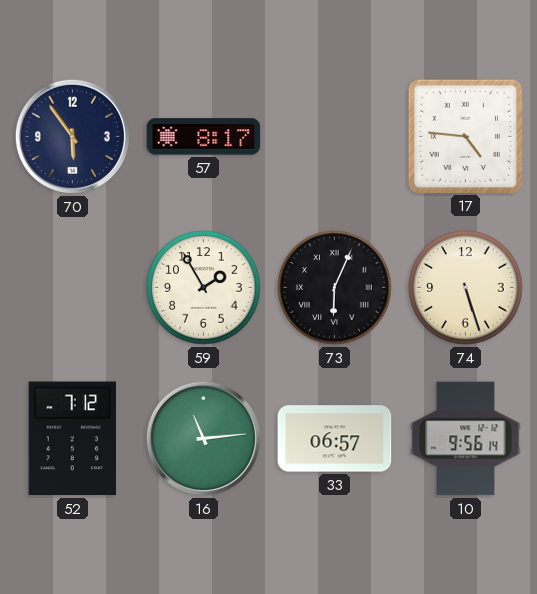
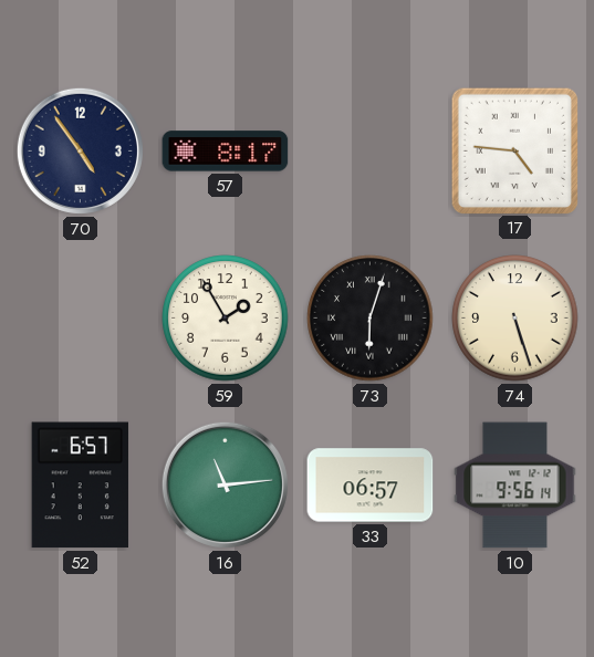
70: 5:54 -> 4:54 (80, 150)
73: 6:04 -> 6:03 (371, 319)
52: 7:12 -> 6:57 (80, 486)
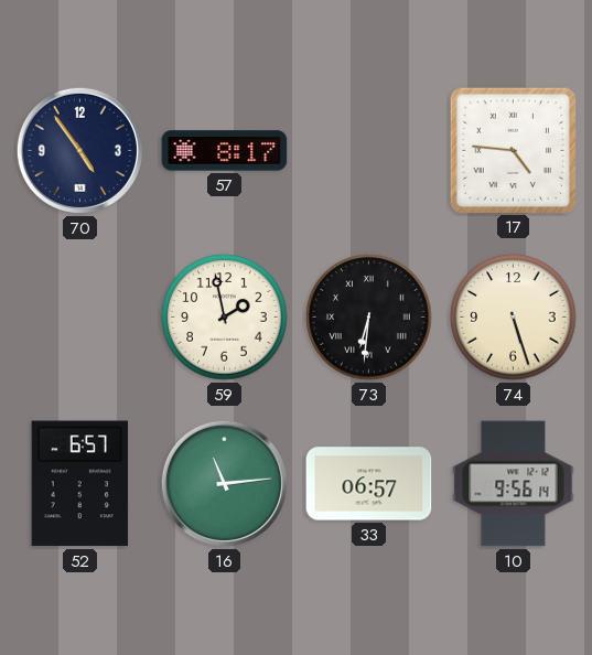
59: 1:55 -> 1:58 (225, 318)
73: 6:03 -> 6:31 (369, 318)
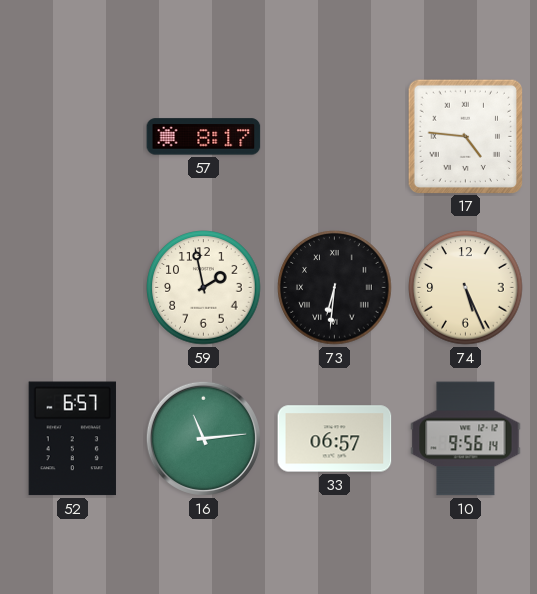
70: 4:54 -> none (79, 150)
74: 5:27 -> 5:26 (466, 288)
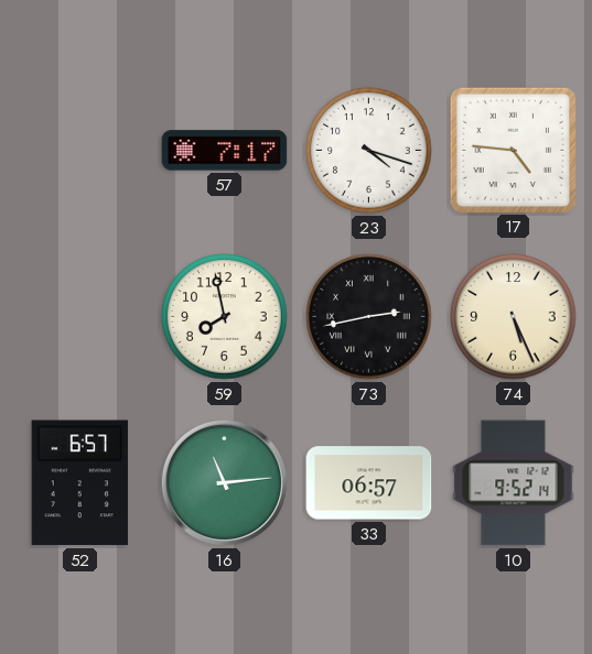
57: 8:17 -> 7:17 (225, 151)
23: none -> 4:18 (369, 151)
59: 1:58 -> 7:58 (225, 317)
73: 6:31 -> 2:43 (369, 317)
10: 9:56 -> 9:52 (514, 483)
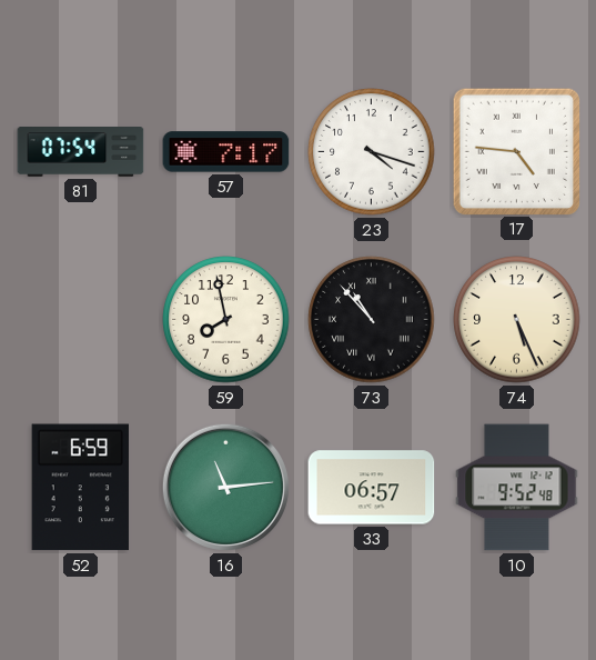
81: none -> 07:54 (81, 152)
73: 2:43 -> 10:53 (372, 320)
52: 6:57 -> 6:59 (80, 488)
10: 9:52:14 -> 9:52:48 (517, 488)
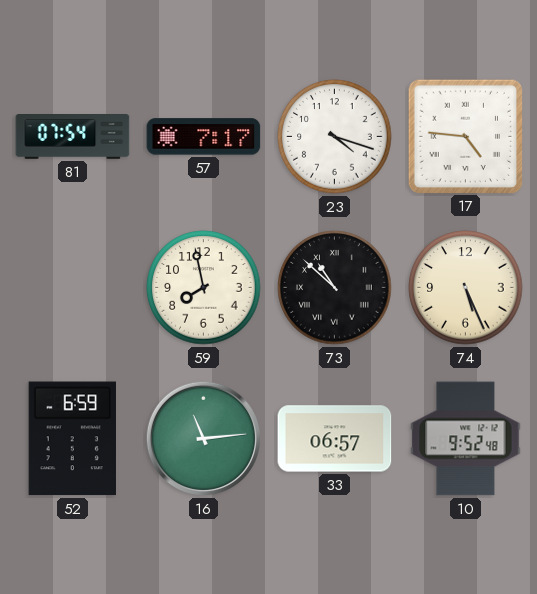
73: 10:53 -> 10:52 (335, 288)
